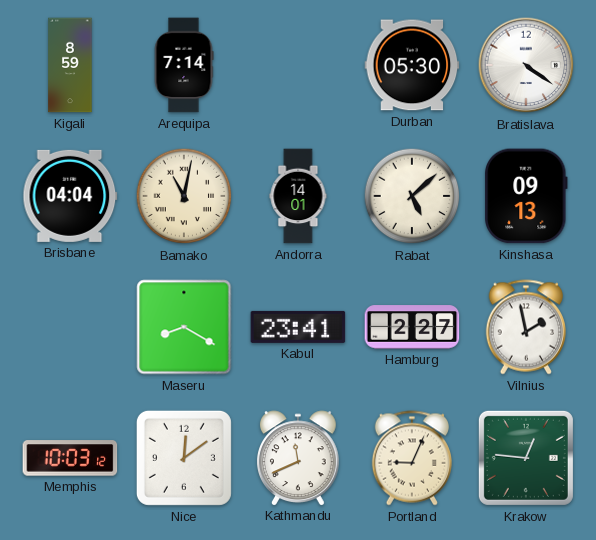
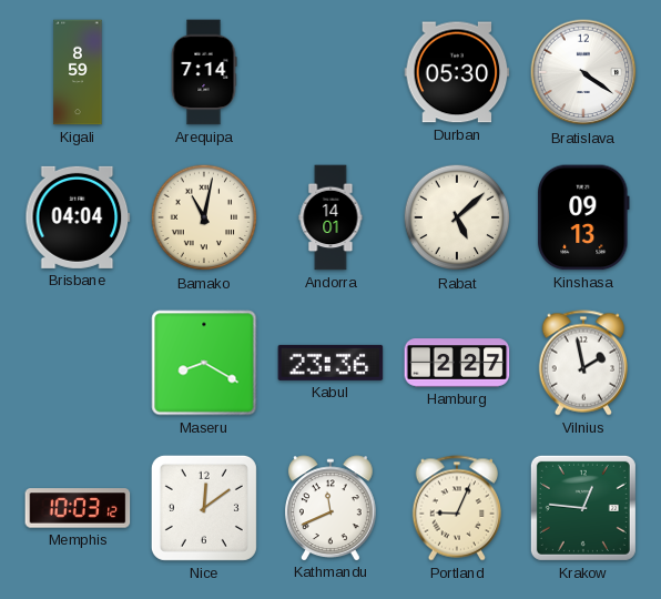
Kabul: 23:41 -> 23:36 (330, 363)
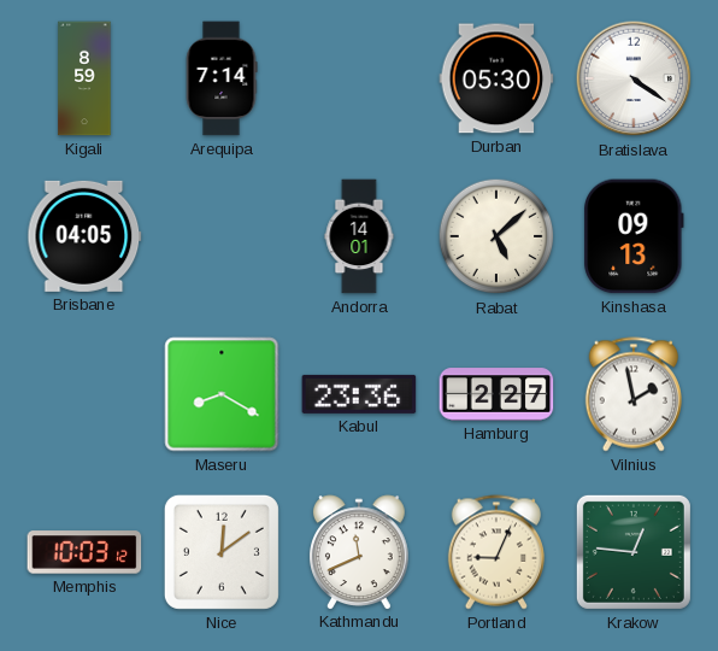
Brisbane: 04:04 -> 04:05 (84, 236)
Bamako: 11:02 -> none (204, 217)
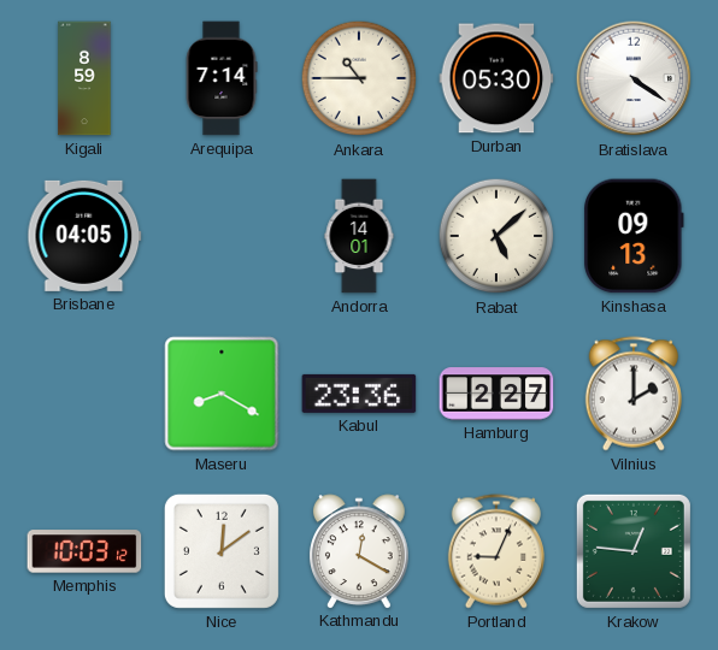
Ankara: none -> 10:45 (359, 78)
Vilnius: 1:58 -> 2:00 (632, 394)
Kathmandu: 11:41 -> 12:20 (359, 551)
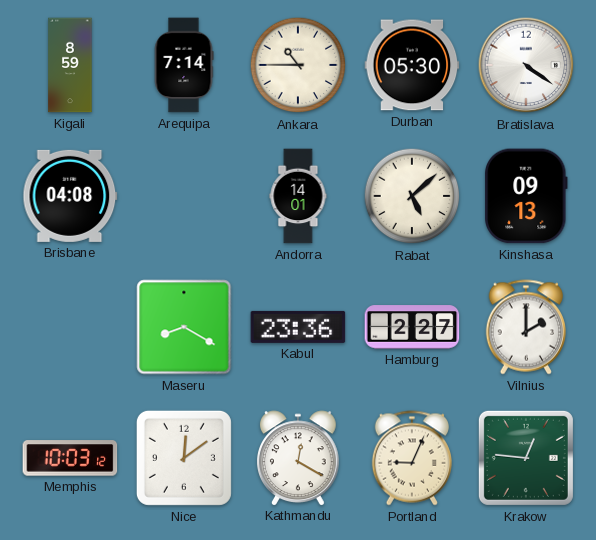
Brisbane: 04:05 -> 04:08 (70, 196)
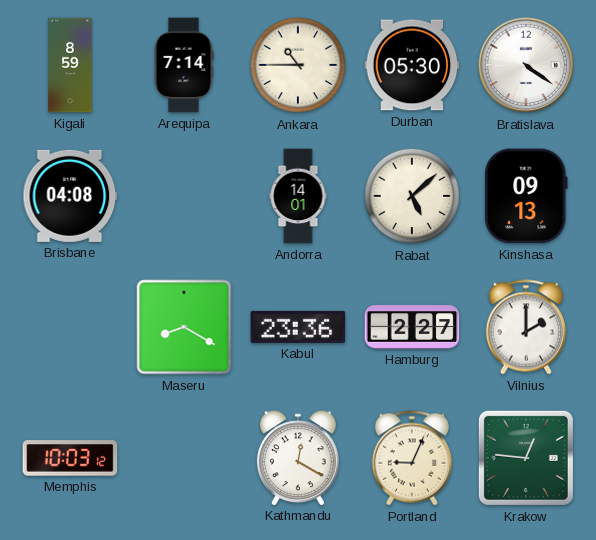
Nice: 12:09 -> none (184, 458)
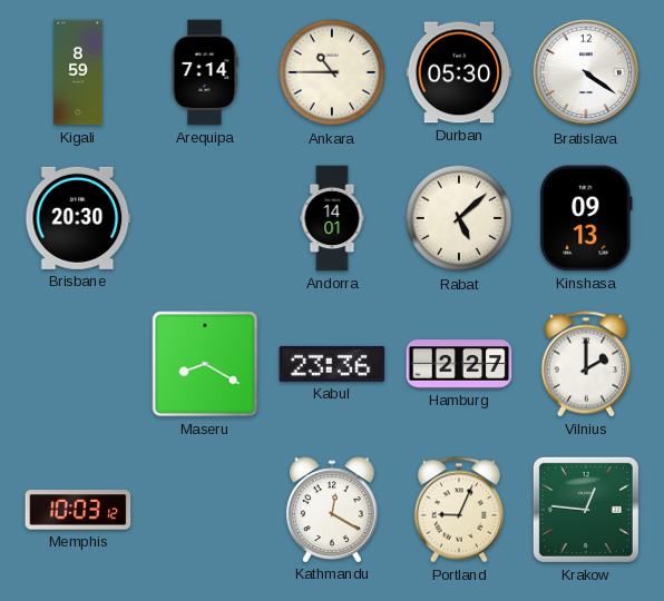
Brisbane: 04:08 -> 20:30 (78, 218)
